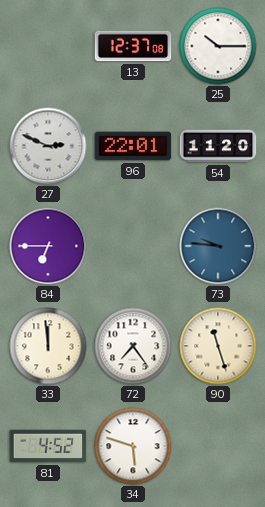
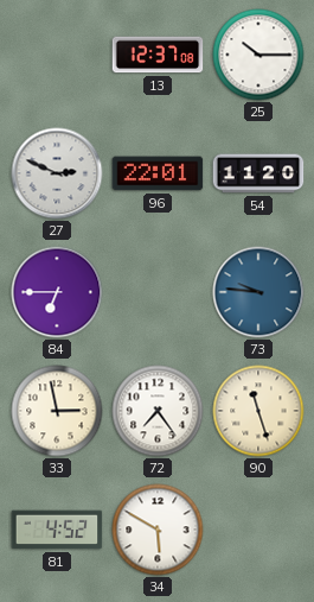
33: 11:59 -> 2:58 (57, 411)
34: 5:48 -> 5:50 (158, 530)
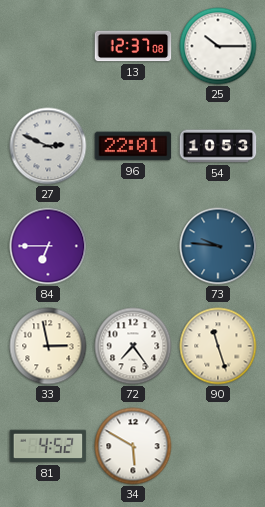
54: 11:20 -> 10:53 (218, 146)
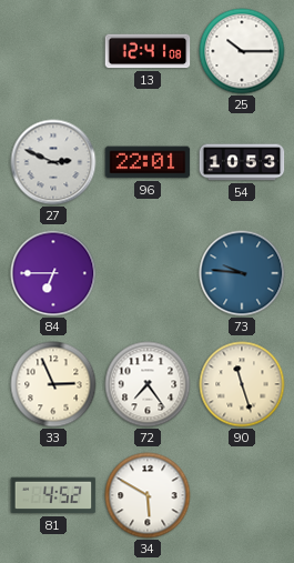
13: 12:37 -> 12:41 (148, 51)
33: 2:58 -> 2:56 (53, 384)
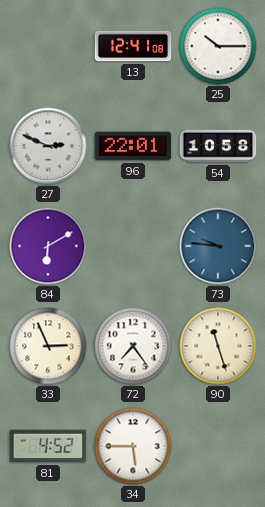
54: 10:53 -> 10:58 (218, 146)
84: 6:45 -> 6:10 (48, 246)
34: 5:50 -> 5:45 (133, 446)
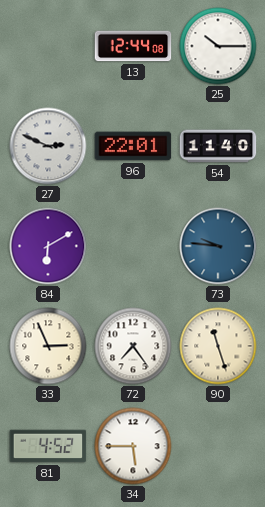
13: 12:41 -> 12:44 (133, 46)
54: 10:58 -> 11:40 (218, 146)
